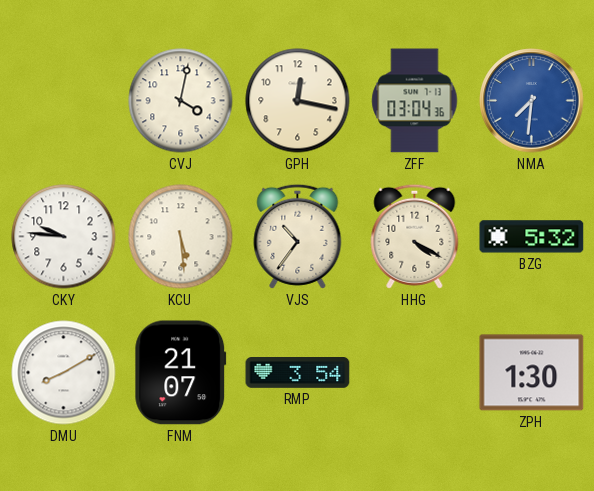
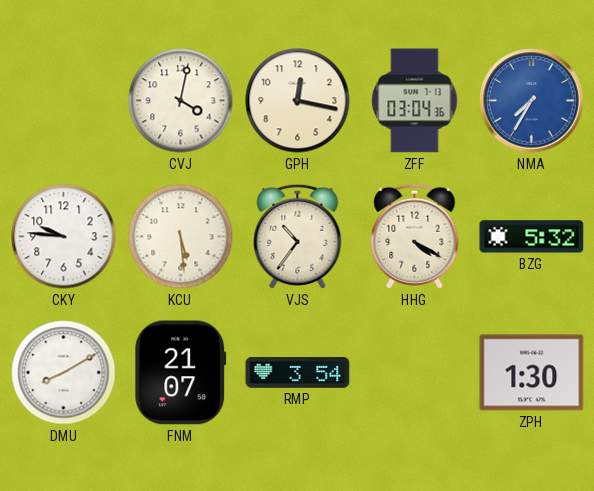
NMA: 7:31 -> 7:35 (532, 101)
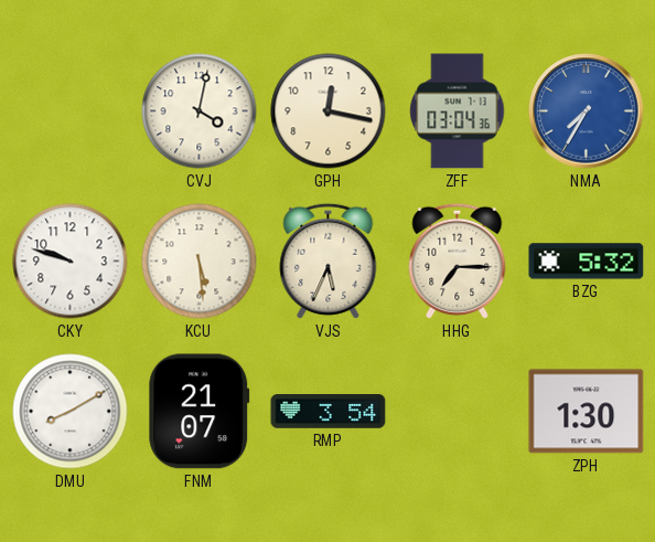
CKY: 9:46 -> 9:48 (71, 262)
VJS: 10:36 -> 5:34 (329, 261)
HHG: 4:20 -> 7:15 (458, 261)
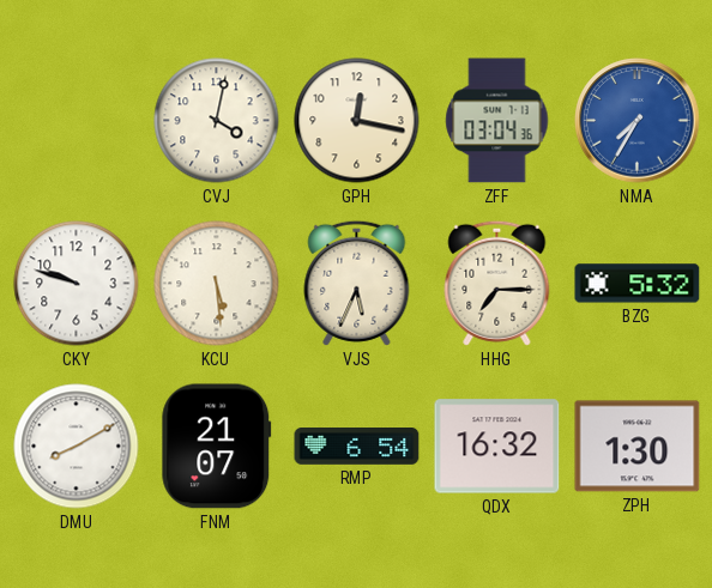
RMP: 3:54 -> 6:54 (357, 447)
QDX: none -> 16:32 (497, 447)
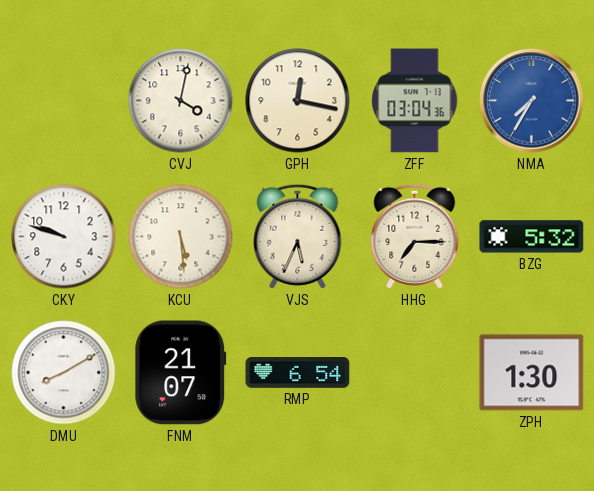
QDX: 16:32 -> none (497, 447)
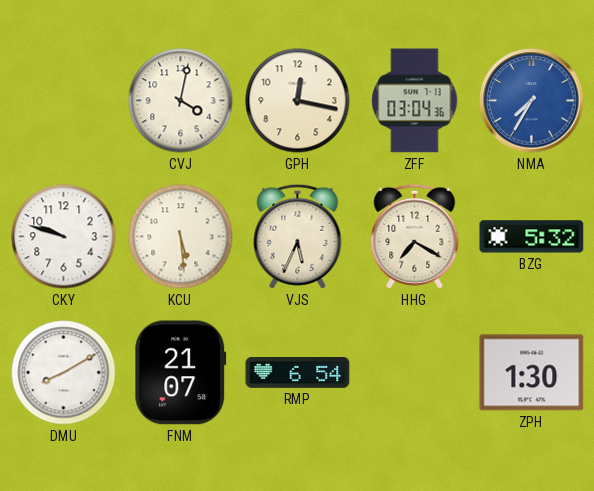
HHG: 7:15 -> 7:20 (415, 236)
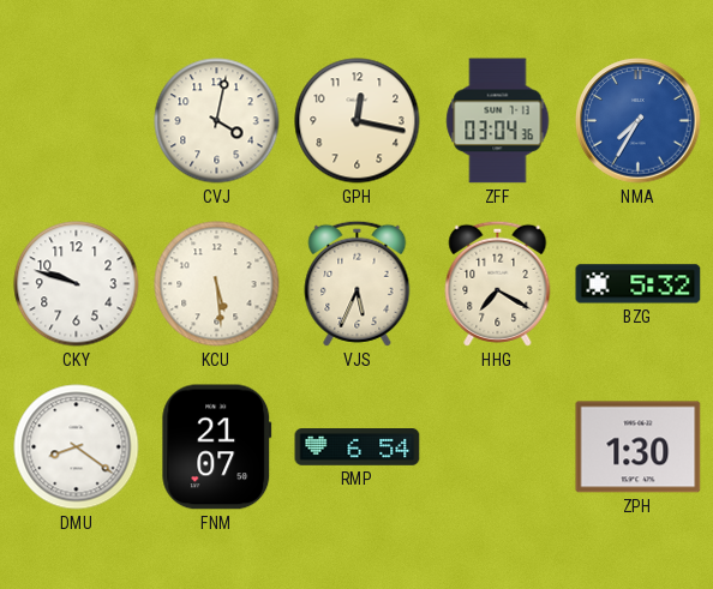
DMU: 8:10 -> 8:21 (77, 447)
